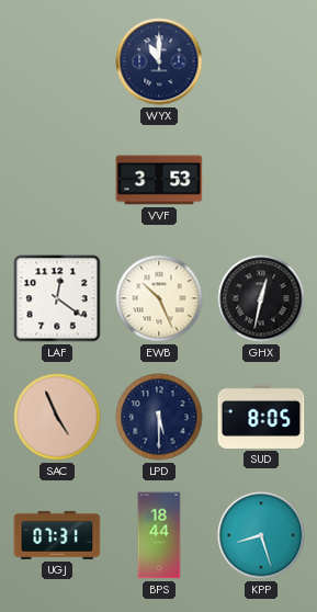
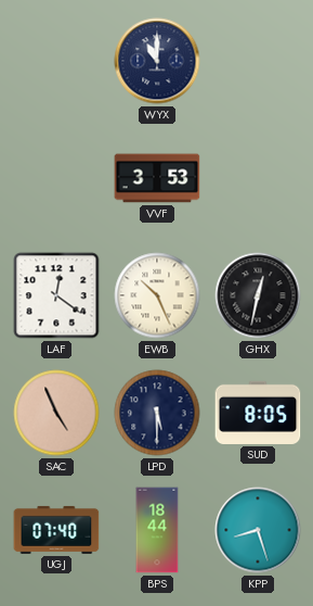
UGJ: 07:31 -> 07:40 (56, 530)
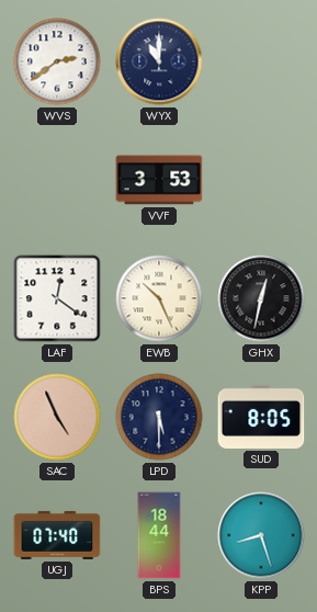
WVS: none -> 2:39 (57, 61)
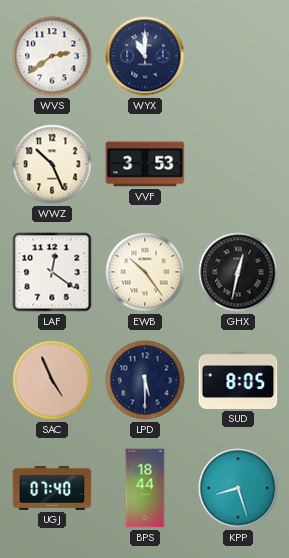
WWZ: none -> 10:26 (52, 164)
EWB: 10:26 -> 10:24 (145, 272)
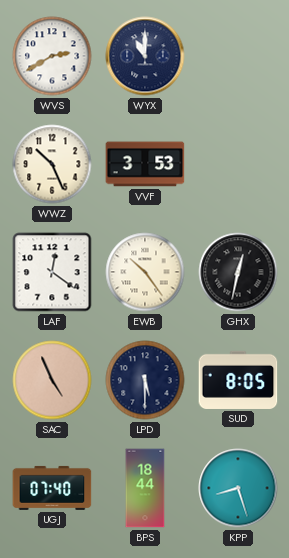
WVS: 2:39 -> 2:40 (52, 56)
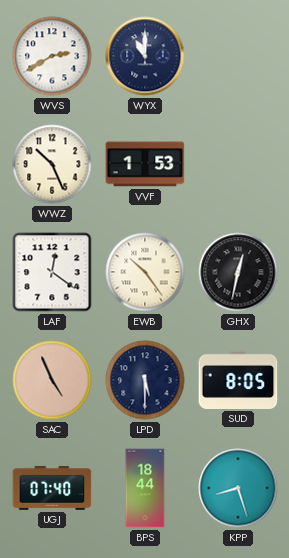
VVF: 3:53 -> 1:53 (145, 164)
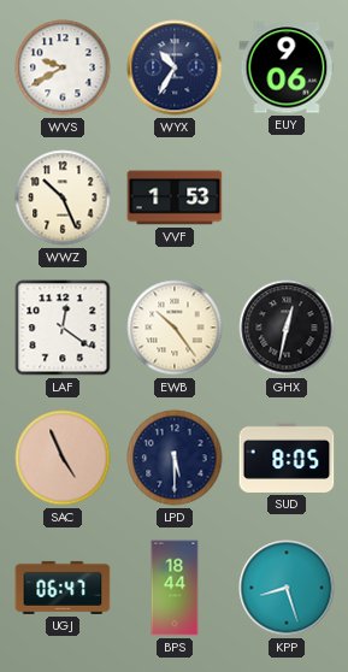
WVS: 2:40 -> 9:40 (63, 67)
WYX: 11:00 -> 10:35 (175, 67)
EUY: none -> 9:06 (287, 67)
UGJ: 07:40 -> 06:47 (63, 588)
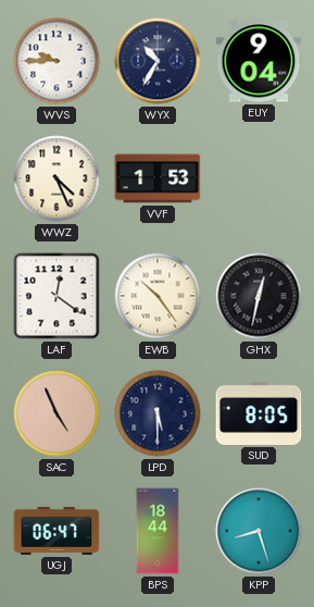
WVS: 9:40 -> 9:45 (56, 61)
EUY: 9:06 -> 9:04 (259, 61)
WWZ: 10:26 -> 4:26 (56, 178)
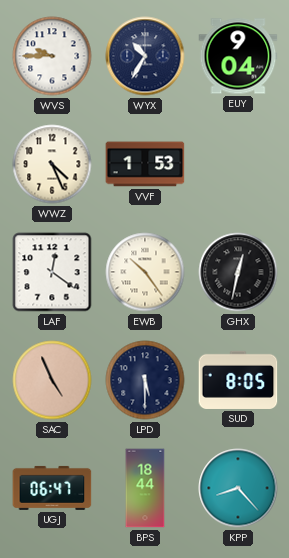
KPP: 8:27 -> 8:23 (238, 488)
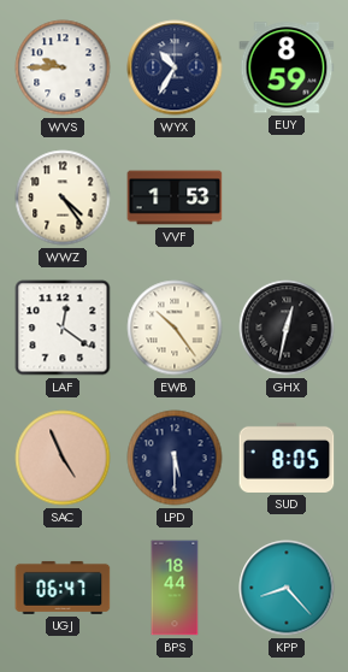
EUY: 9:04 -> 8:59 (287, 67)
WWZ: 4:26 -> 4:24 (63, 198)
